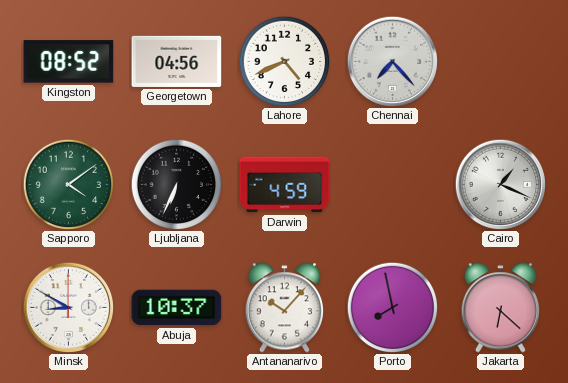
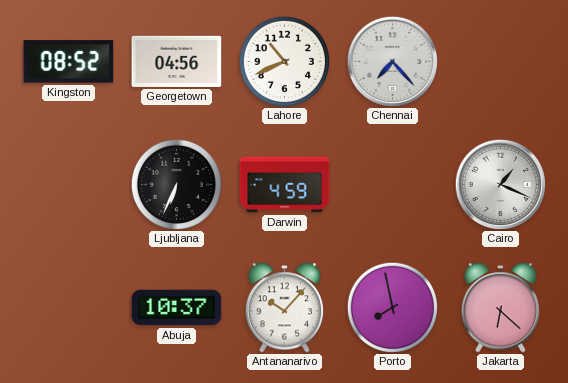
Lahore: 4:41 -> 10:41 (284, 61)
Sapporo: 4:09 -> none (68, 184)
Minsk: 8:50 -> none (68, 307)
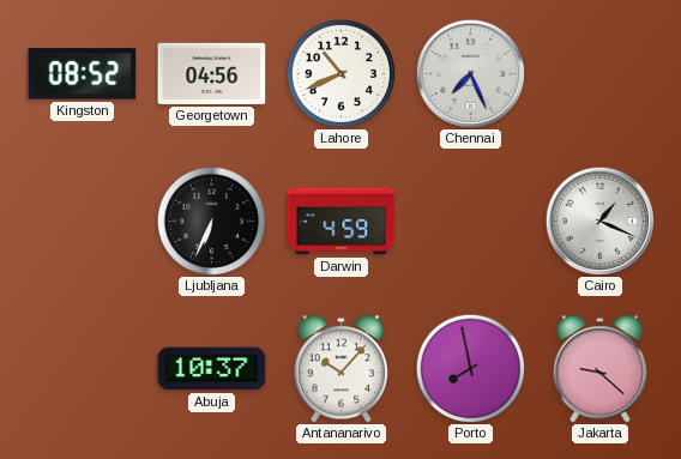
Chennai: 7:23 -> 7:26 (470, 73)
Jakarta: 6:22 -> 9:22 (599, 369)
